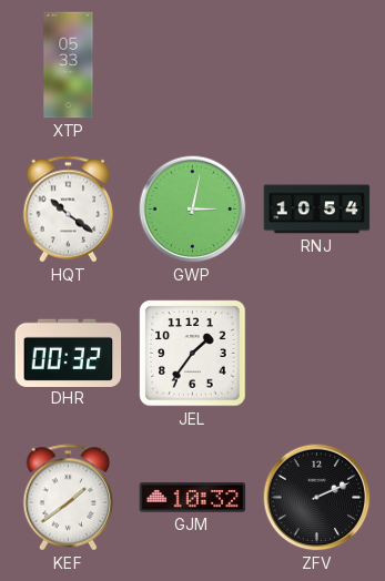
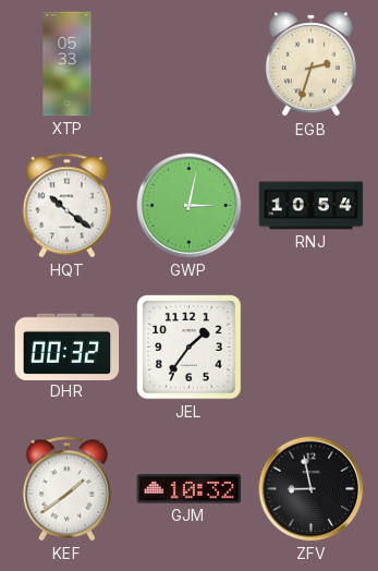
EGB: none -> 2:33 (310, 64)
ZFV: 2:11 -> 8:58 (312, 489)
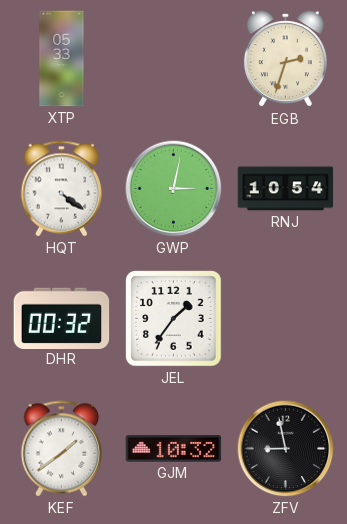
HQT: 10:21 -> 4:21 (62, 189)
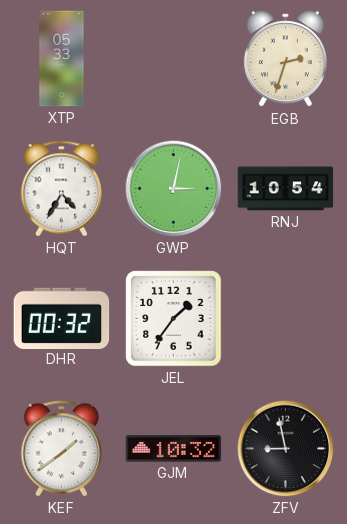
HQT: 4:21 -> 4:35 (62, 189)
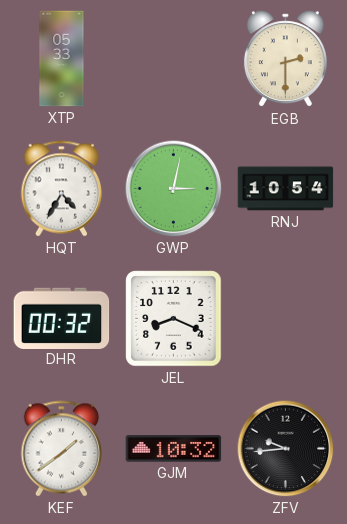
EGB: 2:33 -> 2:30 (285, 59)
JEL: 1:36 -> 8:19 (174, 319)
ZFV: 8:58 -> 9:44 (286, 449)
